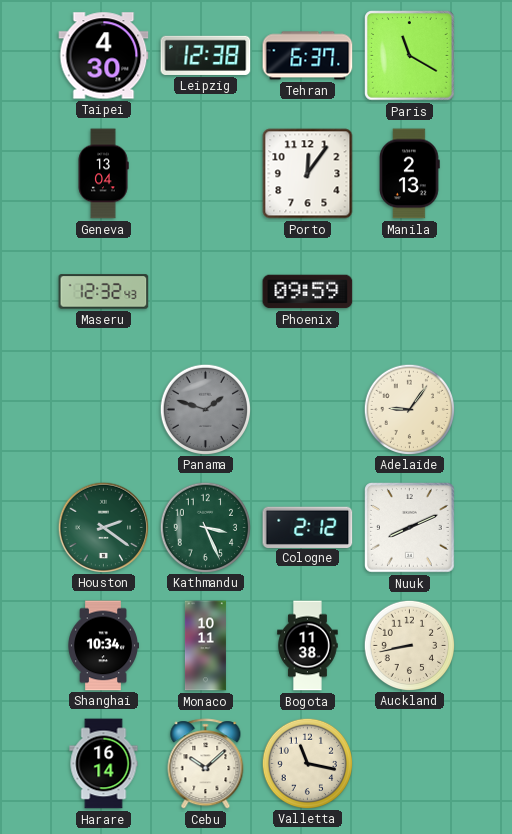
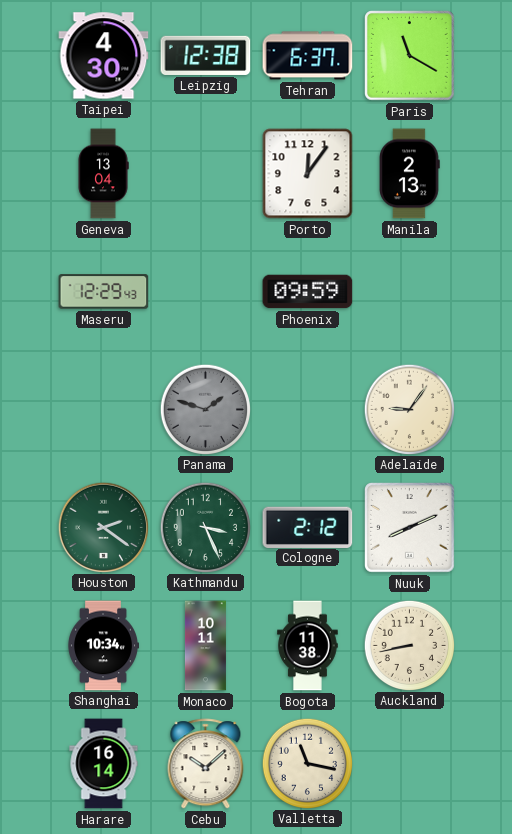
Maseru: 12:32 -> 12:29 (104, 292)
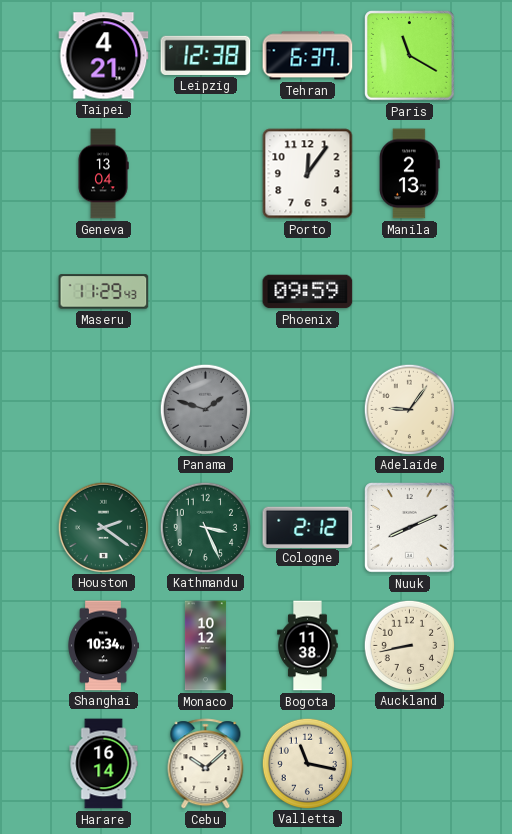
Taipei: 4:30 -> 4:21 (104, 56)
Maseru: 12:29 -> 11:29 (104, 292)
Monaco: 10:11 -> 10:12 (205, 646)
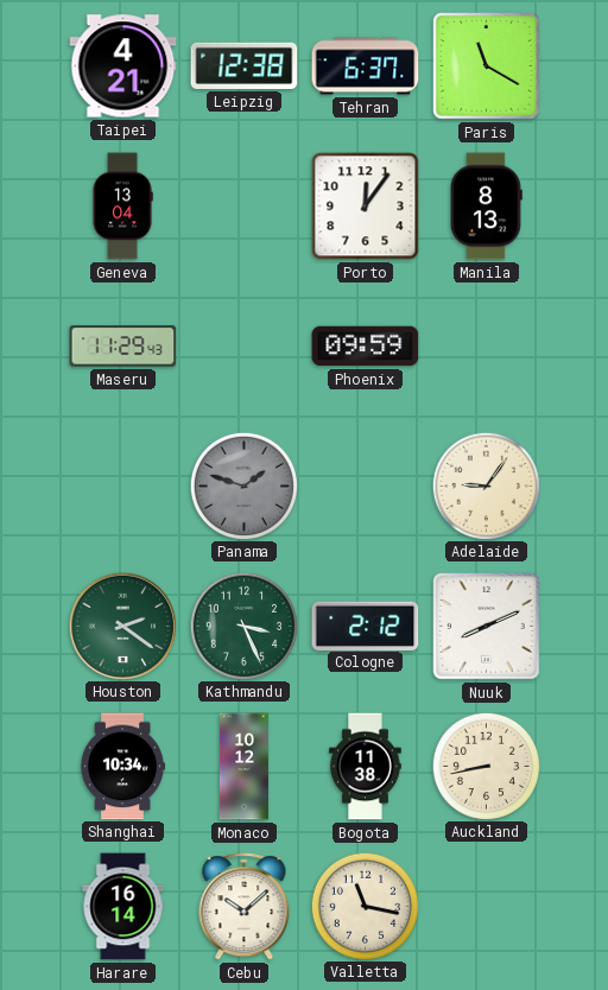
Manila: 2:13 -> 8:13 (487, 207)
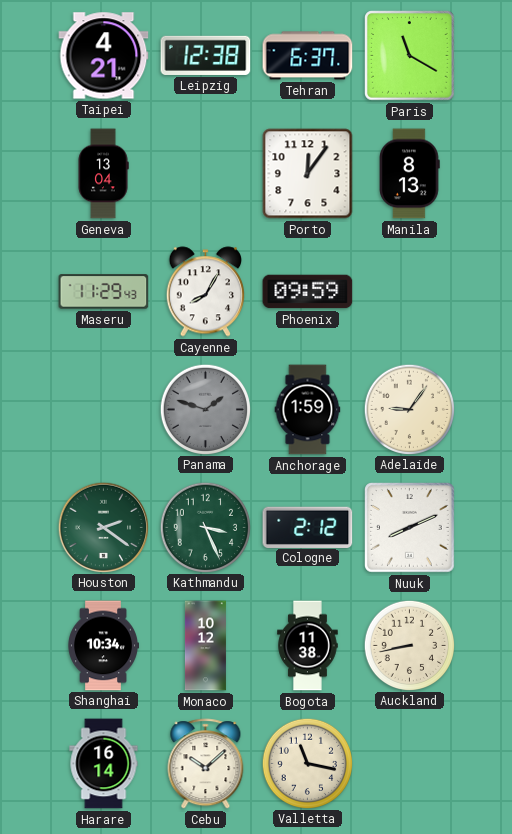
Cayenne: none -> 8:05 (205, 292)
Anchorage: none -> 1:59 (308, 410)
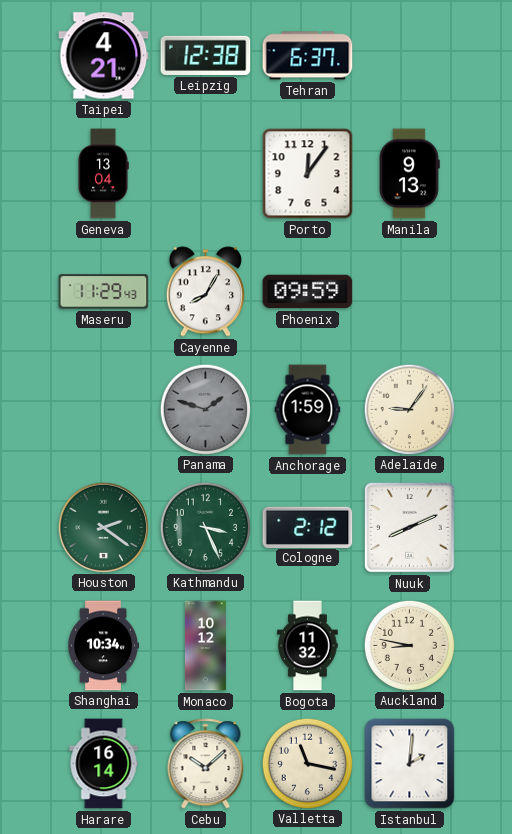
Paris: 11:20 -> none (410, 56)
Manila: 8:13 -> 9:13 (410, 174)
Bogota: 11:38 -> 11:32 (308, 646)
Auckland: 8:43 -> 8:47 (409, 645)
Istanbul: none -> 2:01 (410, 764)
